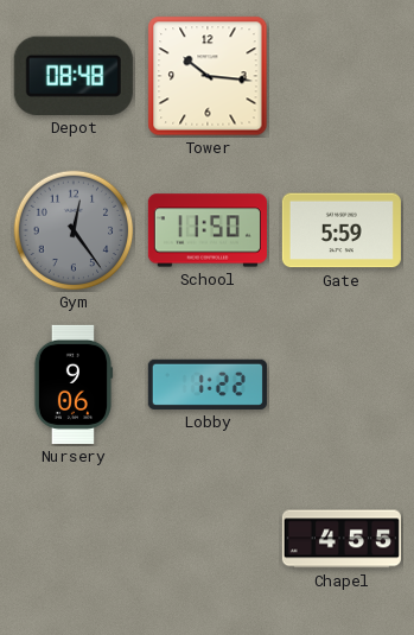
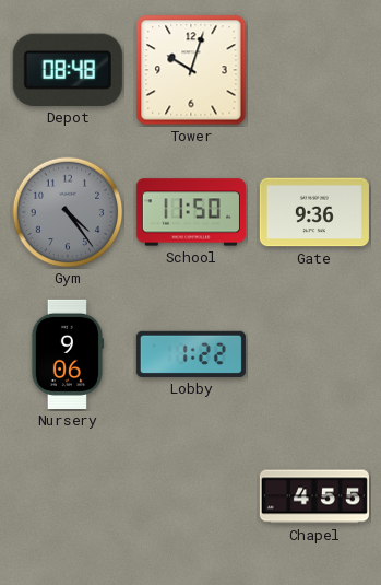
Tower: 10:16 -> 10:03 (191, 70)
Gym: 12:24 -> 4:24 (68, 212)
Gate: 5:59 -> 9:36 (314, 212)
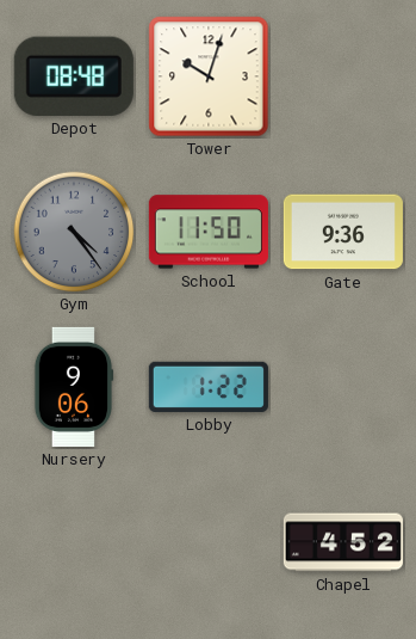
Chapel: 4:55 -> 4:52 (343, 542)
